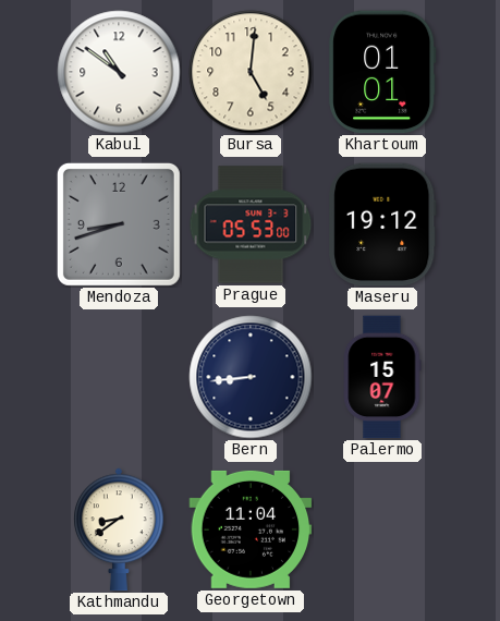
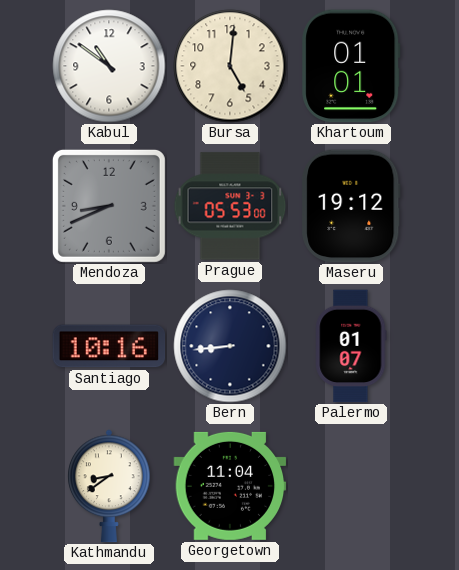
Mendoza: 8:42 -> 8:41 (109, 206)
Santiago: none -> 10:16 (109, 346)
Palermo: 15:07 -> 01:07 (351, 346)
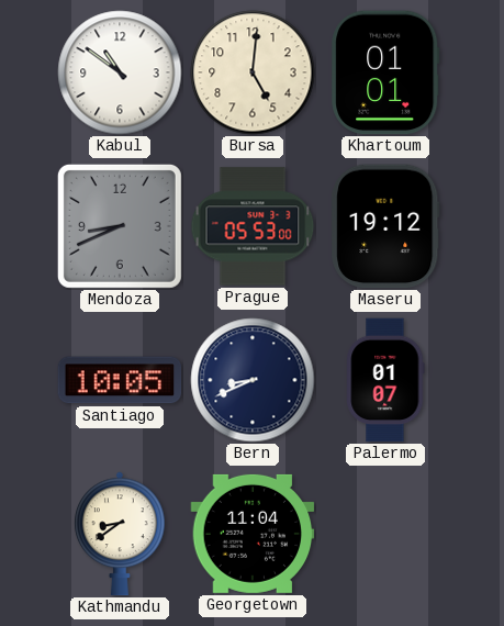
Santiago: 10:16 -> 10:05 (120, 380)
Bern: 8:44 -> 8:41 (253, 380)
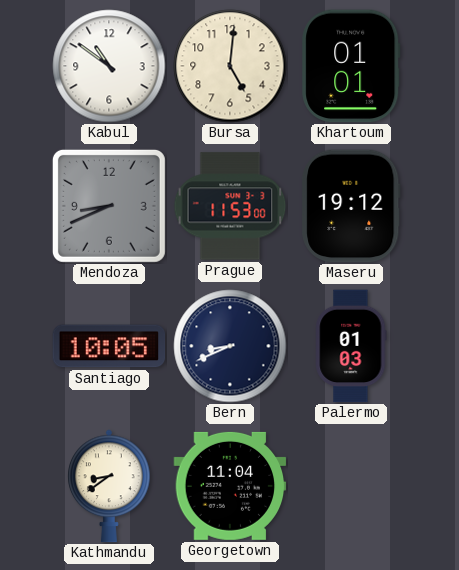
Prague: 05:53 -> 11:53 (230, 206)
Palermo: 01:07 -> 01:03 (351, 346)
